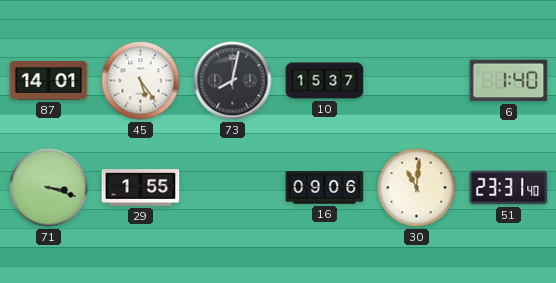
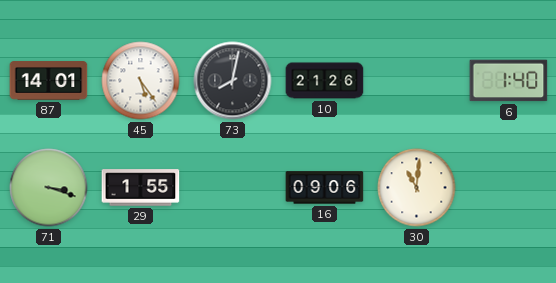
10: 15:37 -> 21:26 (325, 81)
51: 23:31 -> none (509, 188)
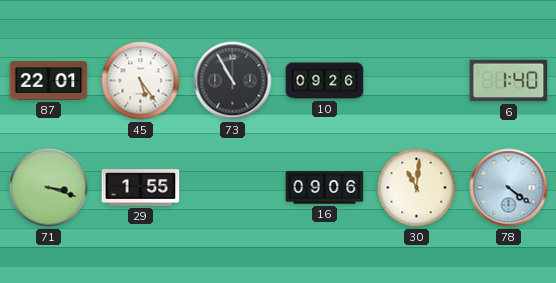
87: 14:01 -> 22:01 (49, 81)
73: 8:02 -> 10:55 (233, 81)
10: 21:26 -> 09:26 (325, 81)
78: none -> 4:21 (509, 188)
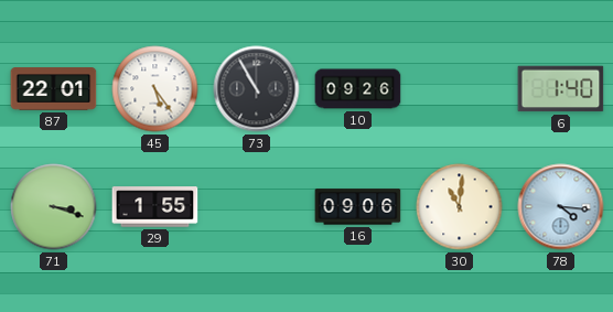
78: 4:21 -> 4:16 (561, 207)
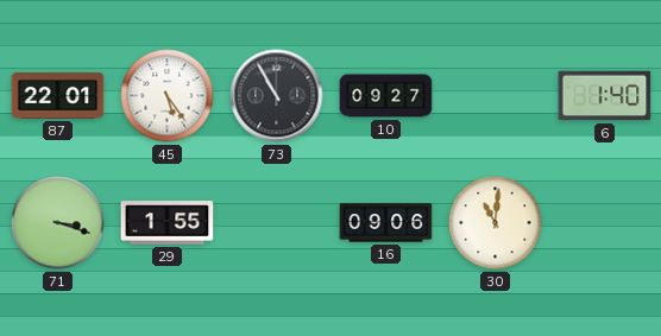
10: 09:26 -> 09:27 (386, 96)
78: 4:16 -> none (561, 207)
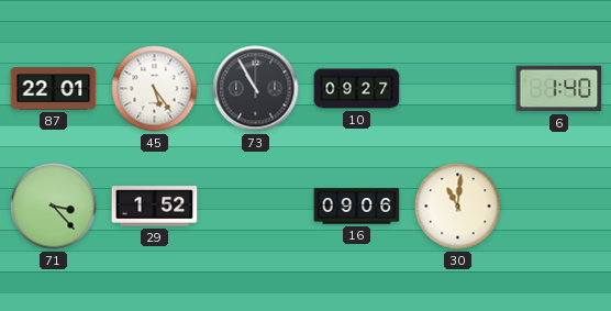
71: 3:18 -> 3:23 (54, 207)
29: 1:55 -> 1:52 (155, 207)
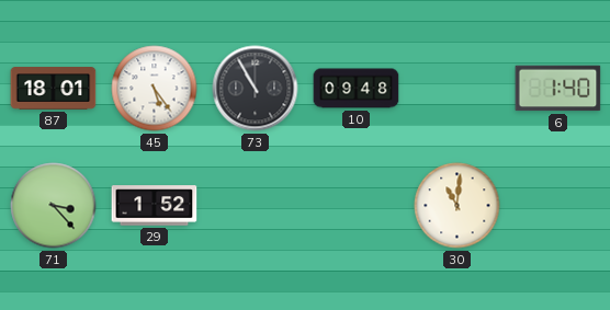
87: 22:01 -> 18:01 (54, 89)
10: 09:27 -> 09:48 (357, 89)
16: 09:06 -> none (357, 207)
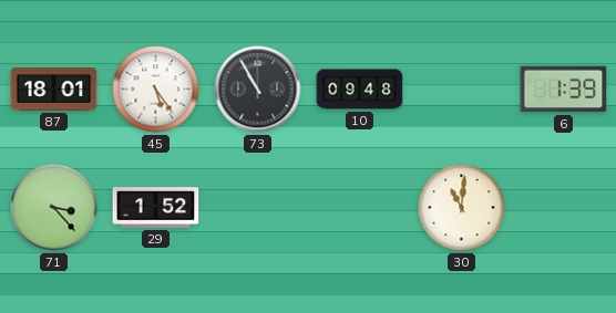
6: 1:40 -> 1:39 (564, 90)
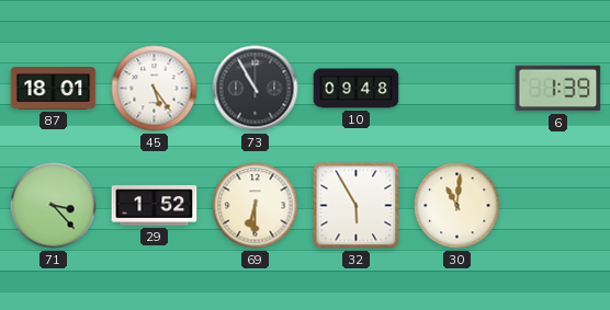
69: none -> 6:30 (256, 206)
32: none -> 5:55 (357, 206)
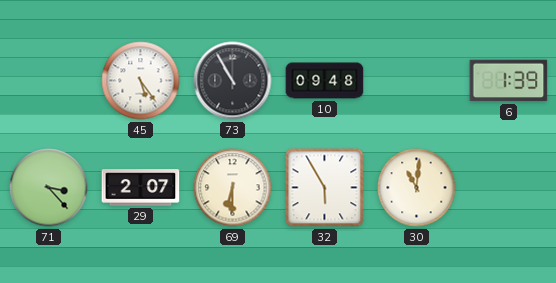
87: 18:01 -> none (54, 89)
29: 1:52 -> 2:07 (141, 188)
